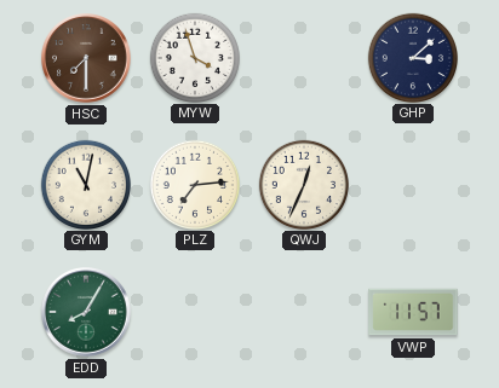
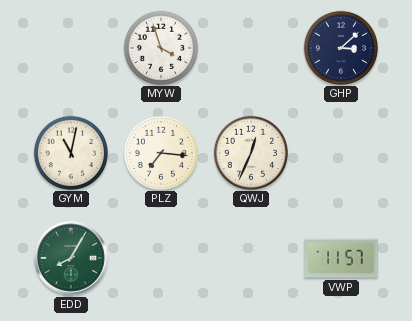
HSC: 7:30 -> none (87, 59)
PLZ: 7:14 -> 7:16 (160, 152)
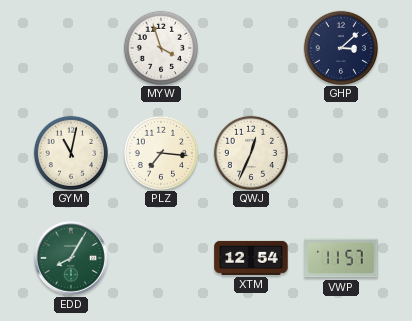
XTM: none -> 12:54 (251, 258)
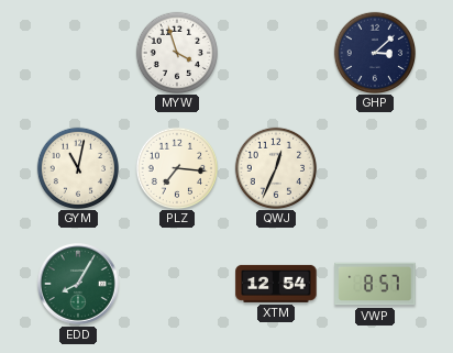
VWP: 11:57 -> 8:57 (375, 284)
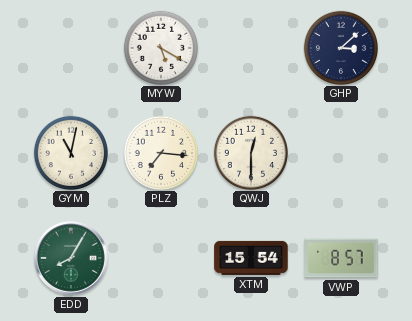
MYW: 3:57 -> 5:20 (160, 47)
QWJ: 12:34 -> 12:30 (250, 152)
XTM: 12:54 -> 15:54 (251, 258)
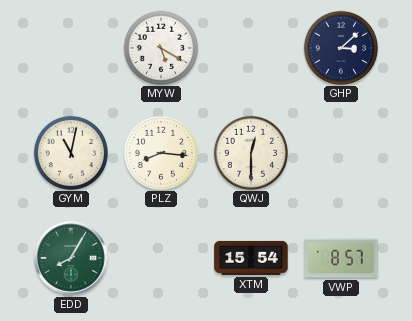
PLZ: 7:16 -> 8:16 (160, 152)
